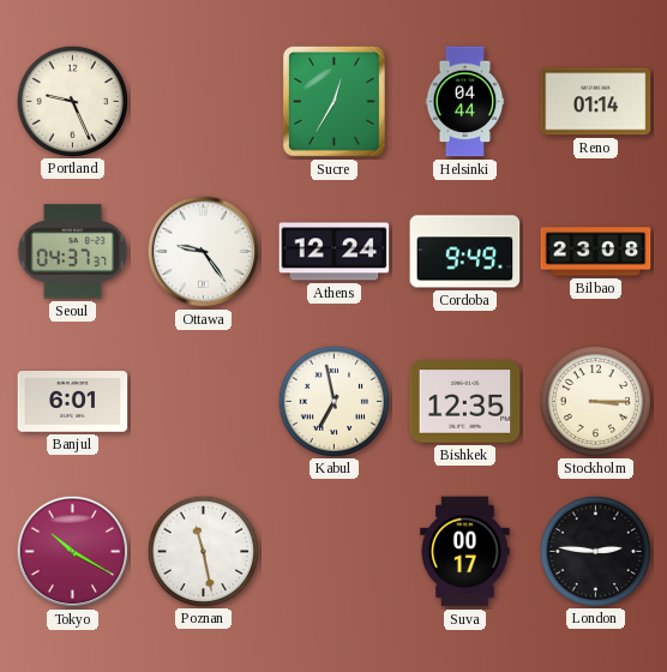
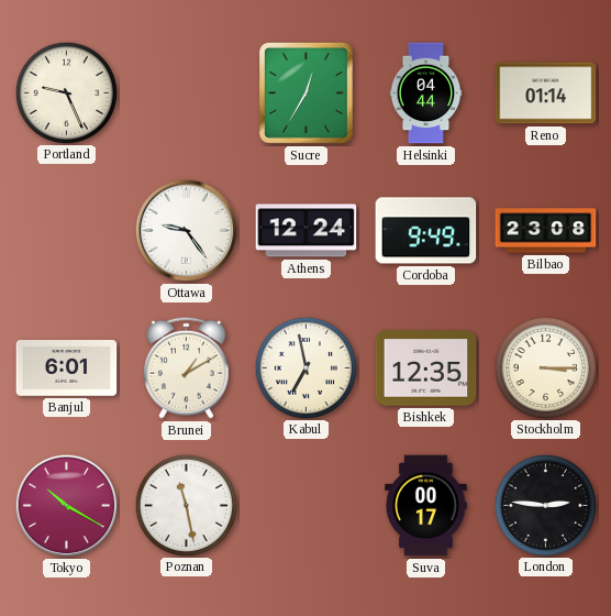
Seoul: 04:37 -> none (73, 252)
Brunei: none -> 1:10 (187, 367)
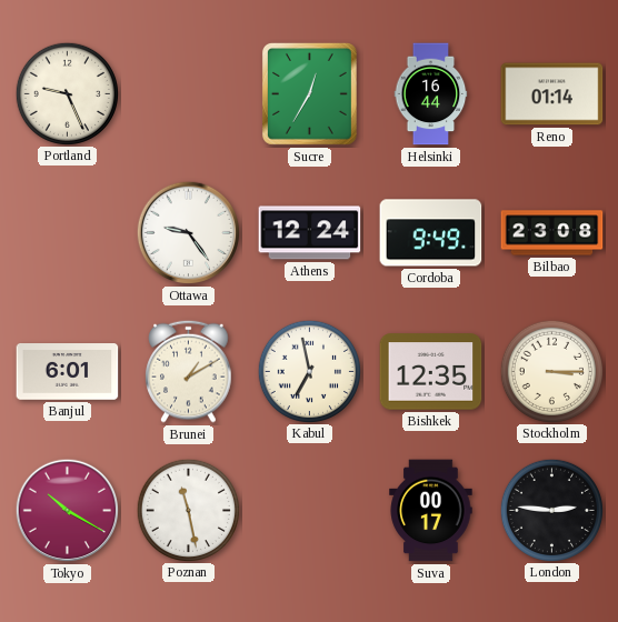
Helsinki: 04:44 -> 16:44 (431, 94)
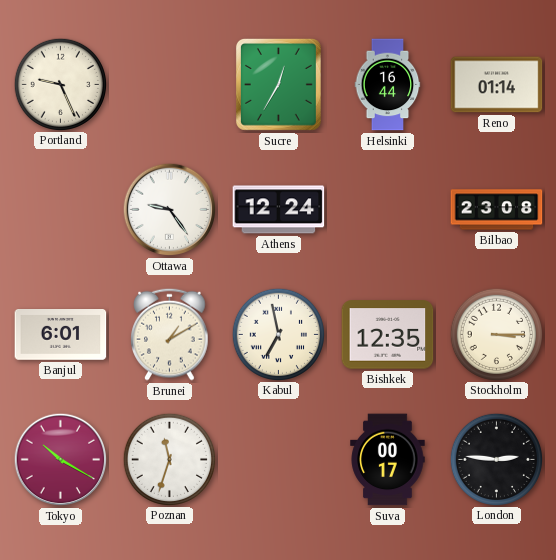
Cordoba: 9:49 -> none (431, 233)
Poznan: 11:28 -> 11:33 (169, 459)
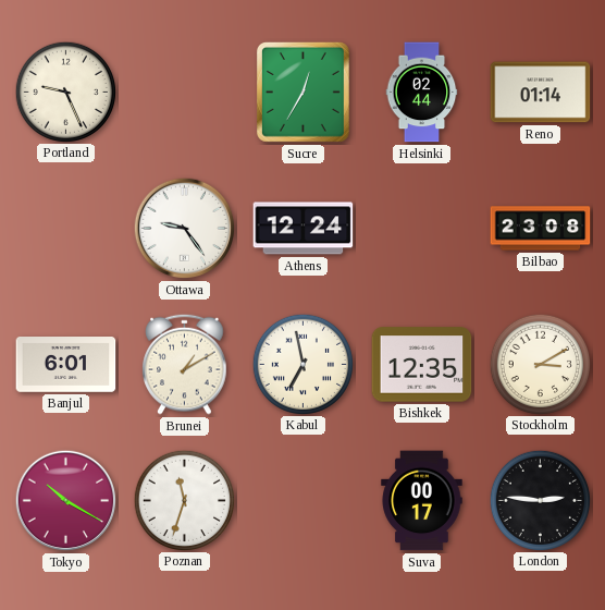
Helsinki: 16:44 -> 02:44 (422, 93)
Stockholm: 3:15 -> 3:10 (540, 364)
